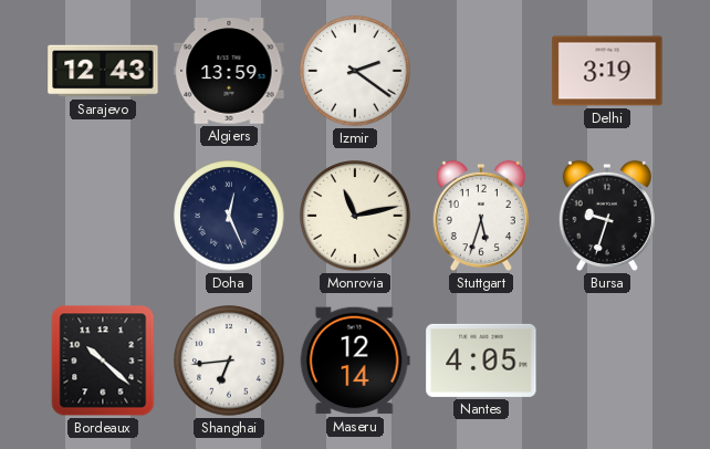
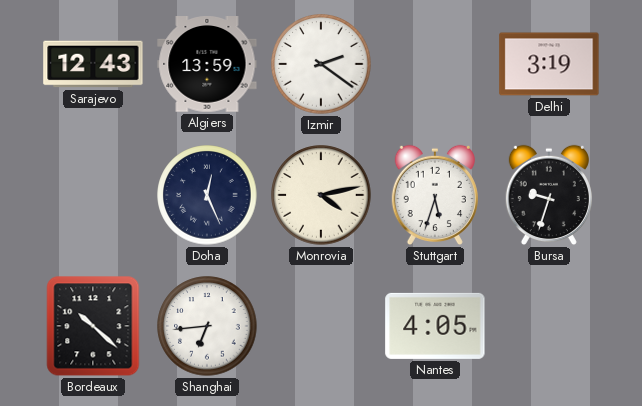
Monrovia: 11:13 -> 4:13 (321, 195)
Maseru: 12:14 -> none (355, 361)
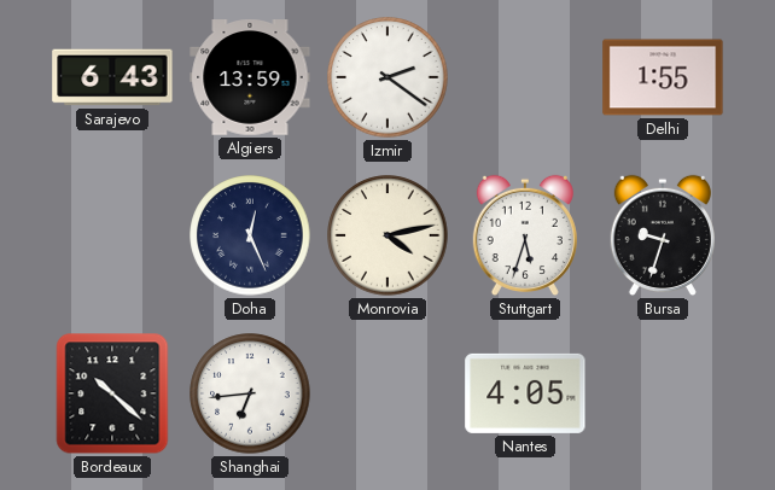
Sarajevo: 12:43 -> 6:43 (112, 77)
Delhi: 3:19 -> 1:55 (663, 77)
